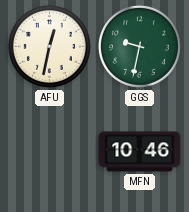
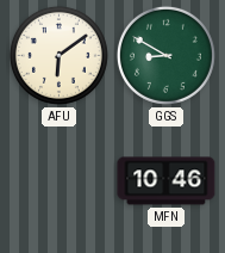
AFU: 12:32 -> 6:09 (58, 55)
GGS: 9:32 -> 8:50 (165, 55)
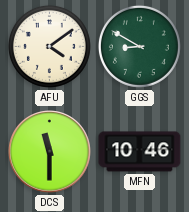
AFU: 6:09 -> 4:09 (49, 46)
DCS: none -> 11:30 (50, 152)
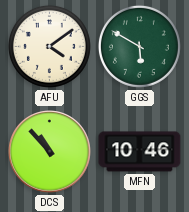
GGS: 8:50 -> 5:50 (139, 46)
DCS: 11:30 -> 10:53 (50, 152)
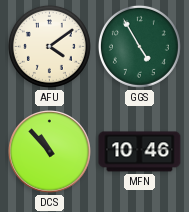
GGS: 5:50 -> 4:55 (139, 46)
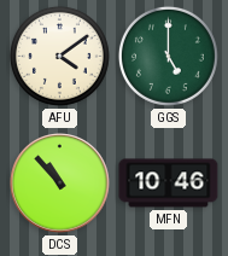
GGS: 4:55 -> 5:00 (168, 56)
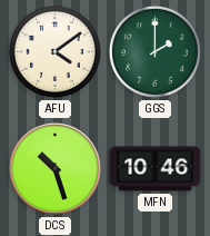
GGS: 5:00 -> 2:00 (154, 51)
DCS: 10:53 -> 10:27 (56, 169)
